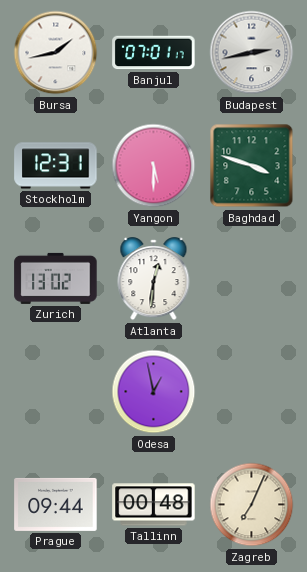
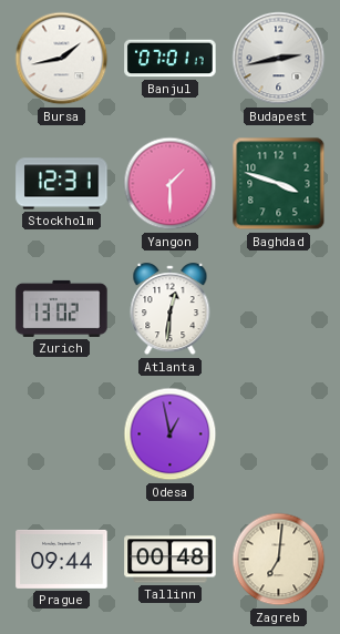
Yangon: 5:30 -> 1:30 (171, 184)
Zagreb: 7:04 -> 7:01 (279, 560)
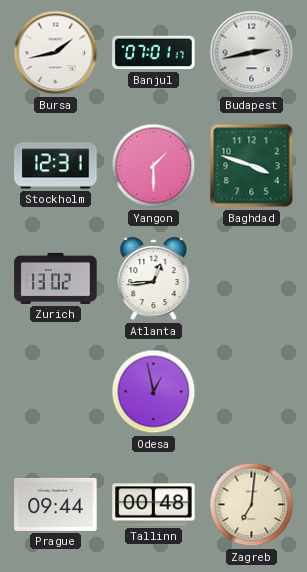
Atlanta: 12:31 -> 12:44 (154, 279)
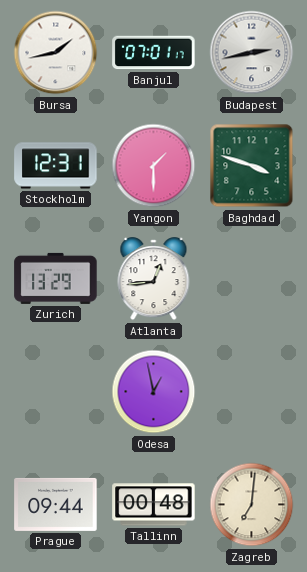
Zurich: 13:02 -> 13:29 (56, 278)
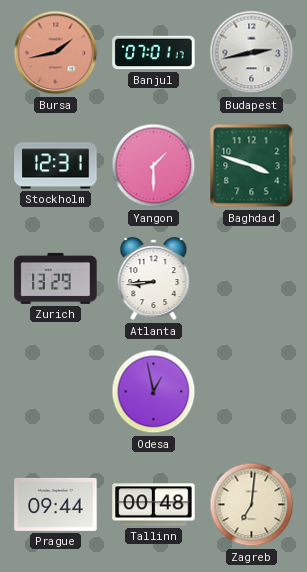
Bursa dial: white -> salmon (56, 53)
Atlanta: 12:44 -> 8:44 (154, 279)
